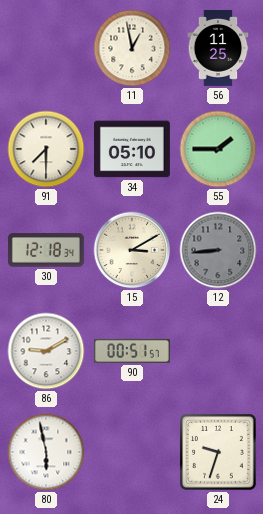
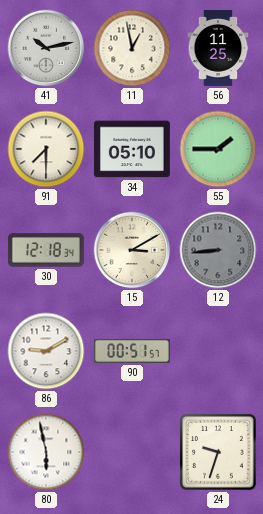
41: none -> 10:13 (46, 48)
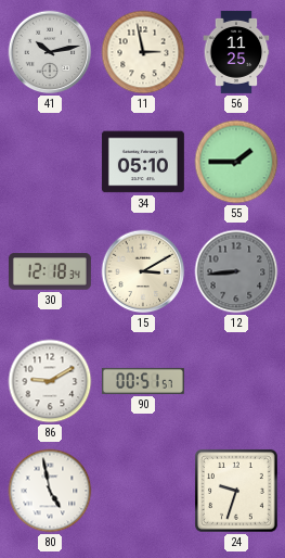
11: 12:58 -> 2:58 (143, 52)
91: 7:30 -> none (46, 149)
80: 5:58 -> 4:58 (50, 491)
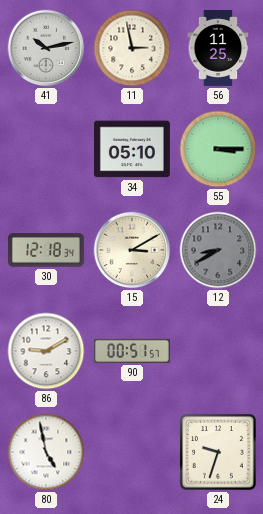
55: 1:45 -> 3:15 (218, 149)
12: 8:44 -> 8:40 (218, 250)
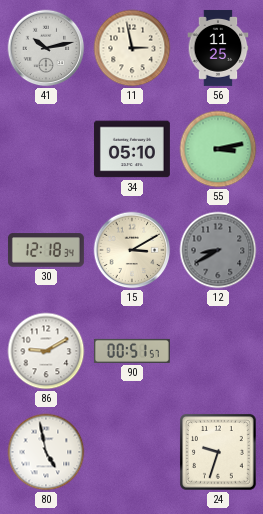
55: 3:15 -> 3:13 (218, 149)
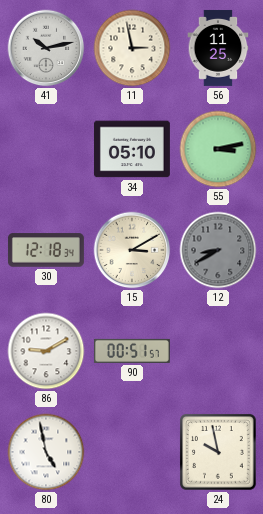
24: 9:33 -> 9:58 (219, 453)
